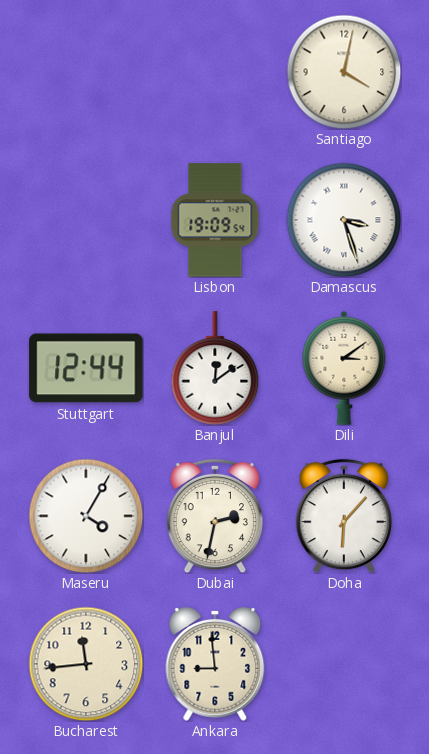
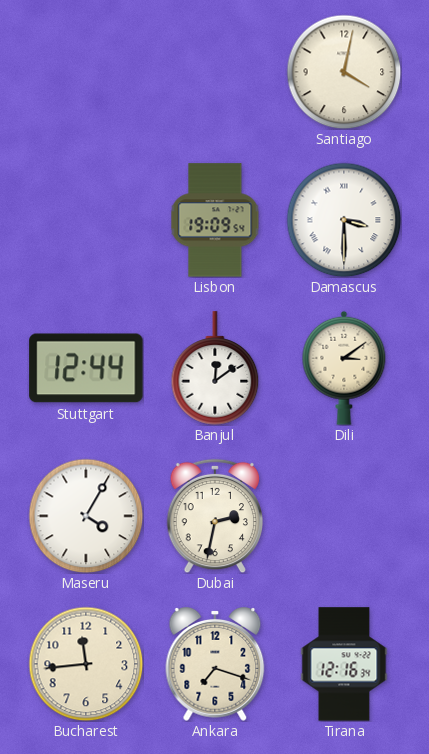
Damascus: 3:27 -> 3:30 (344, 220)
Doha: 6:07 -> none (344, 516)
Ankara: 8:59 -> 7:18 (215, 665)
Tirana: none -> 12:16 (344, 664)
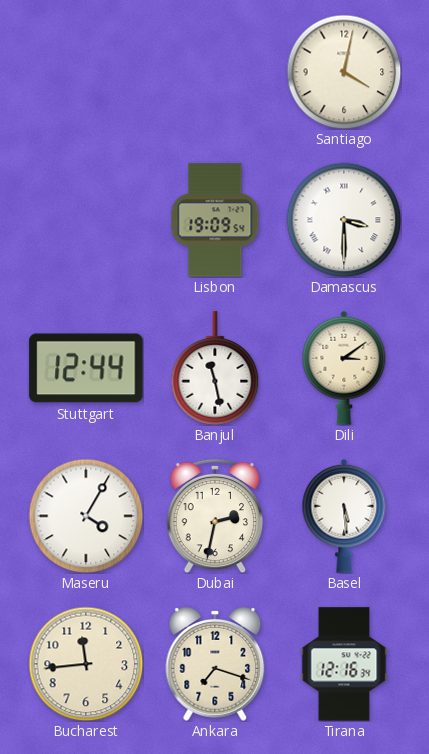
Banjul: 12:09 -> 11:28 (215, 368)
Basel: none -> 5:29 (344, 516)
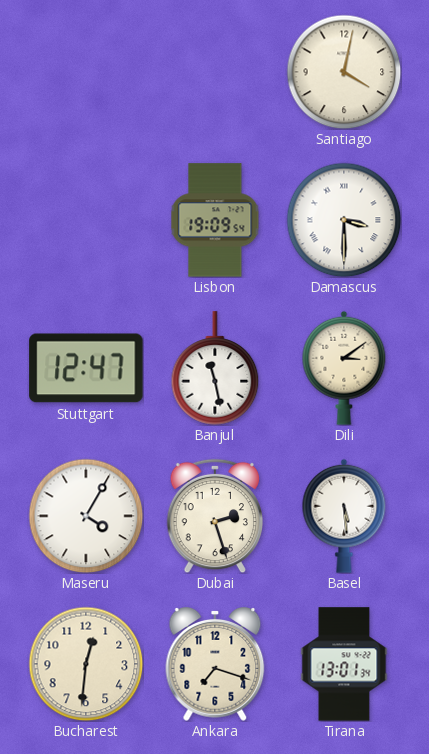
Stuttgart: 12:44 -> 12:47 (86, 368)
Dubai: 2:32 -> 2:27 (215, 516)
Bucharest: 11:44 -> 12:31 (86, 664)
Tirana: 12:16 -> 13:01 (344, 664)
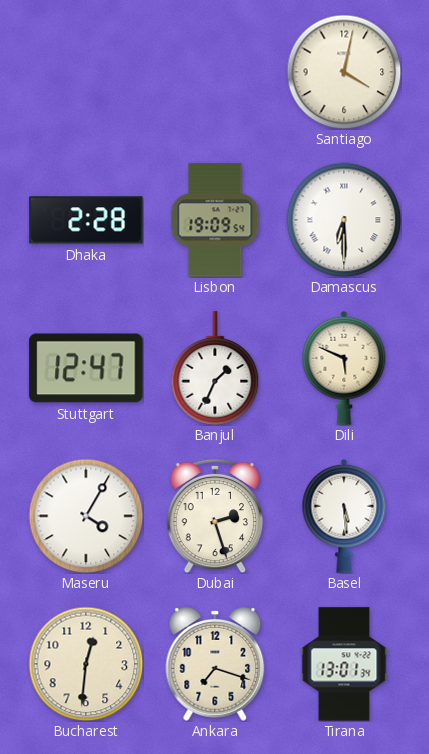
Dhaka: none -> 2:28 (86, 220)
Damascus: 3:30 -> 6:30 (344, 220)
Banjul: 11:28 -> 1:34 (215, 368)
Dili: 3:09 -> 5:49 (344, 368)
